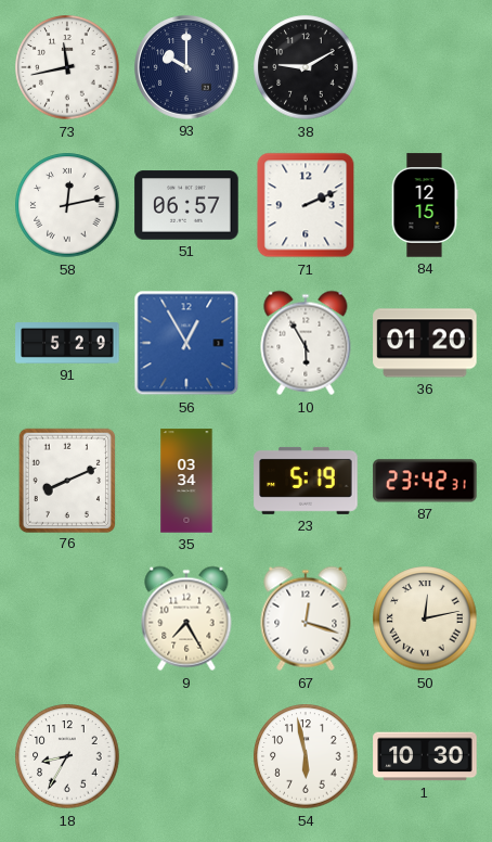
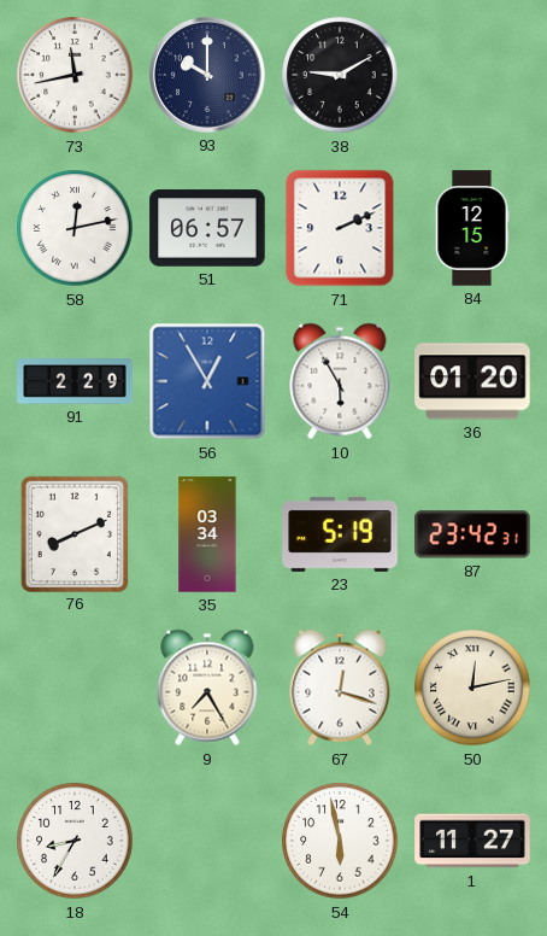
91: 5:29 -> 2:29 (75, 382)
1: 10:30 -> 11:27 (472, 841)
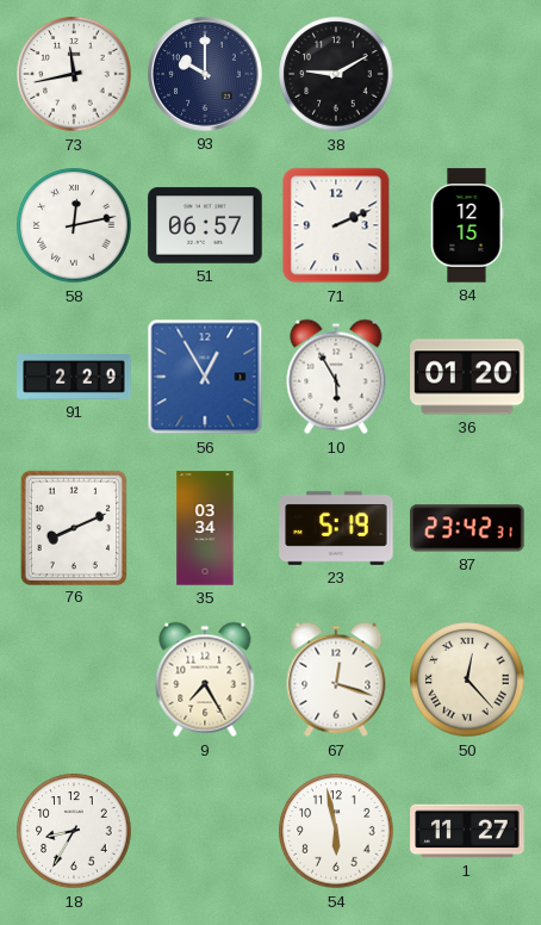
50: 12:13 -> 12:23 (467, 679)
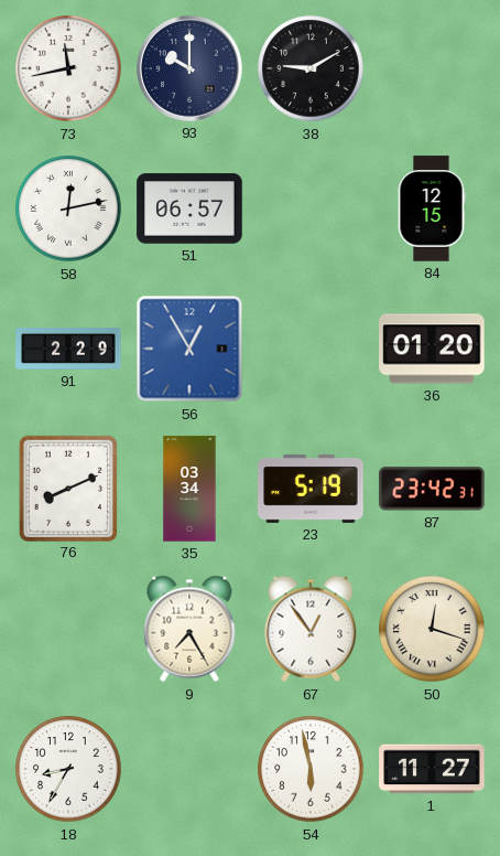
71: 2:11 -> none (336, 225)
10: 5:55 -> none (336, 377)
67: 12:18 -> 12:54 (311, 629)
50: 12:23 -> 12:18 (432, 629)
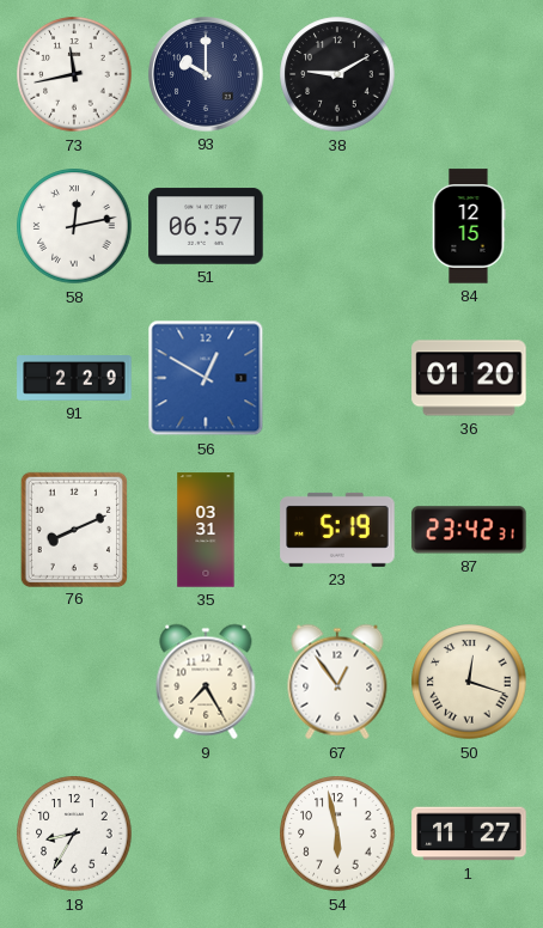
56: 12:55 -> 12:50 (206, 378)
35: 03:34 -> 03:31 (206, 530)
